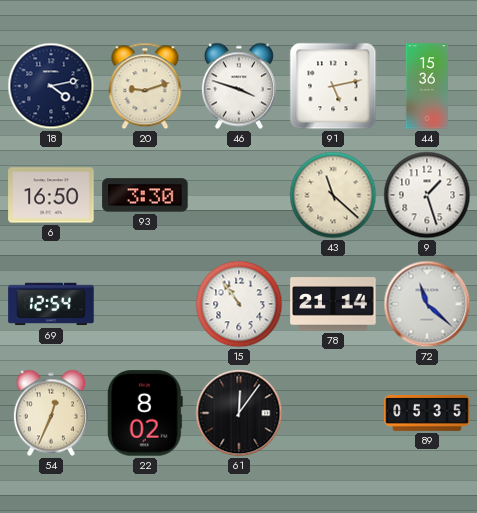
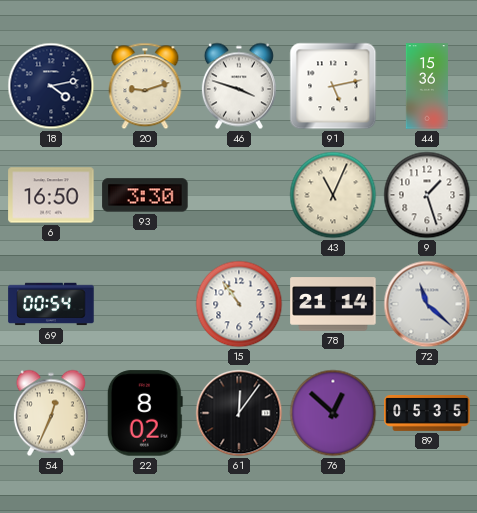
43: 11:22 -> 11:04 (333, 195)
69: 12:54 -> 00:54 (51, 304)
76: none -> 12:52 (333, 413)
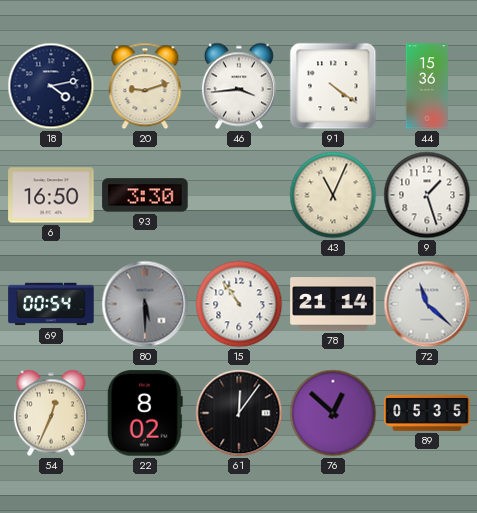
46: 3:48 -> 3:44 (239, 86)
91: 5:13 -> 4:21 (333, 86)
80: none -> 5:30 (145, 304)
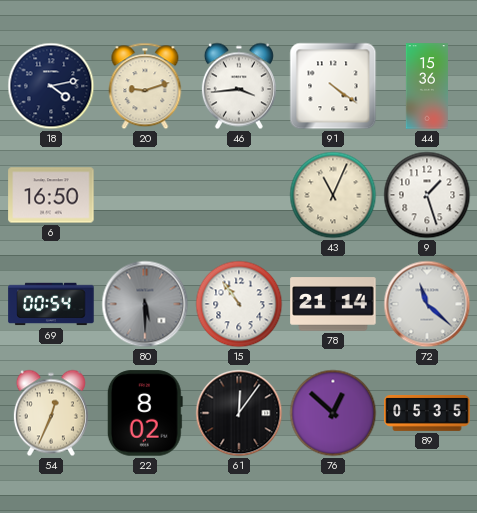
93: 3:30 -> none (145, 195)
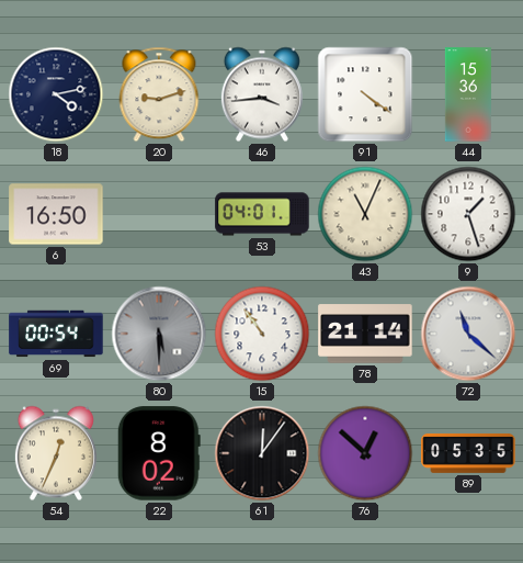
53: none -> 04:01 (262, 214)
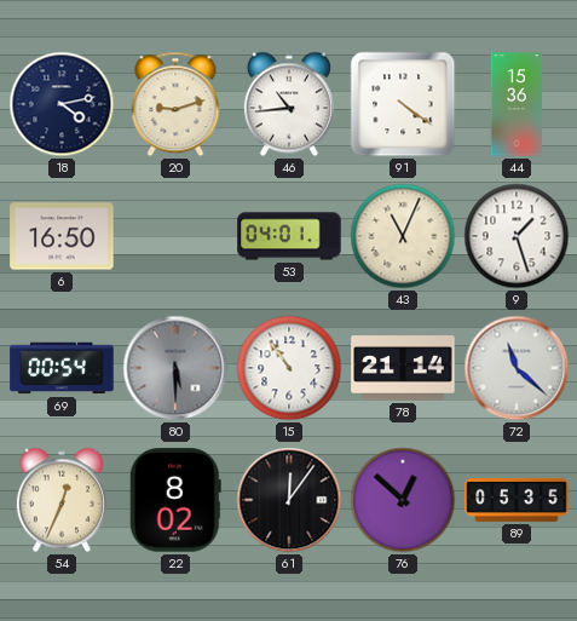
46: 3:44 -> 10:44 (289, 104)
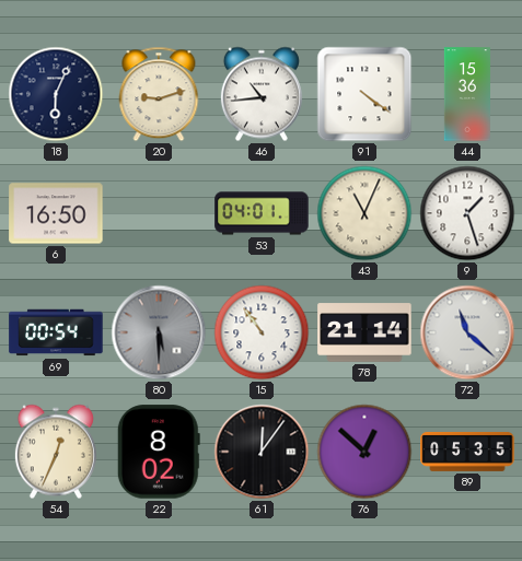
18: 4:13 -> 6:04 (56, 94)
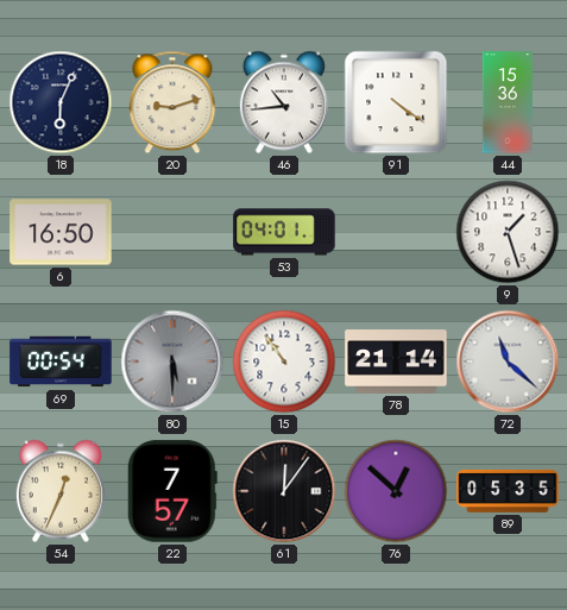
43: 11:04 -> none (364, 213)
22: 8:02 -> 7:57 (172, 491)
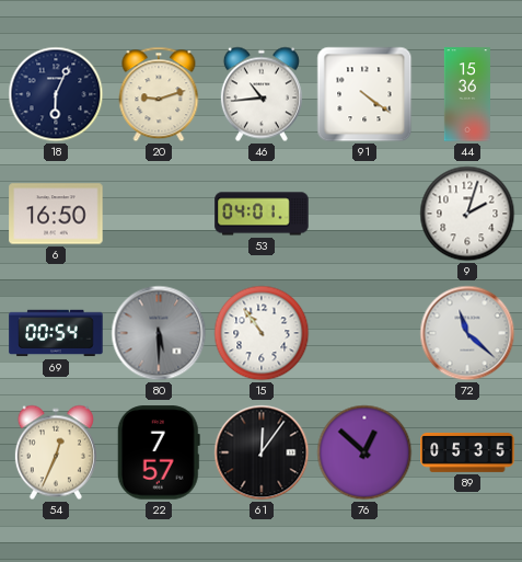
9: 1:27 -> 2:03 (467, 214)
78: 21:14 -> none (396, 361)
